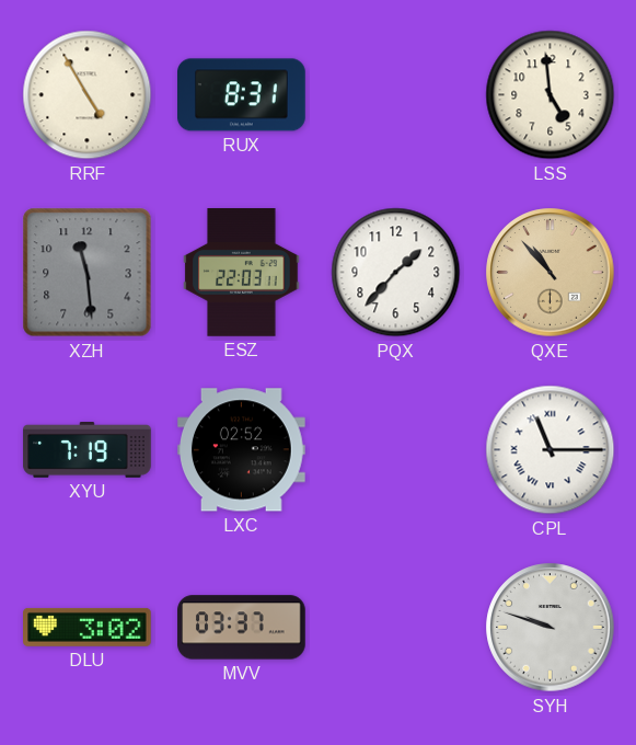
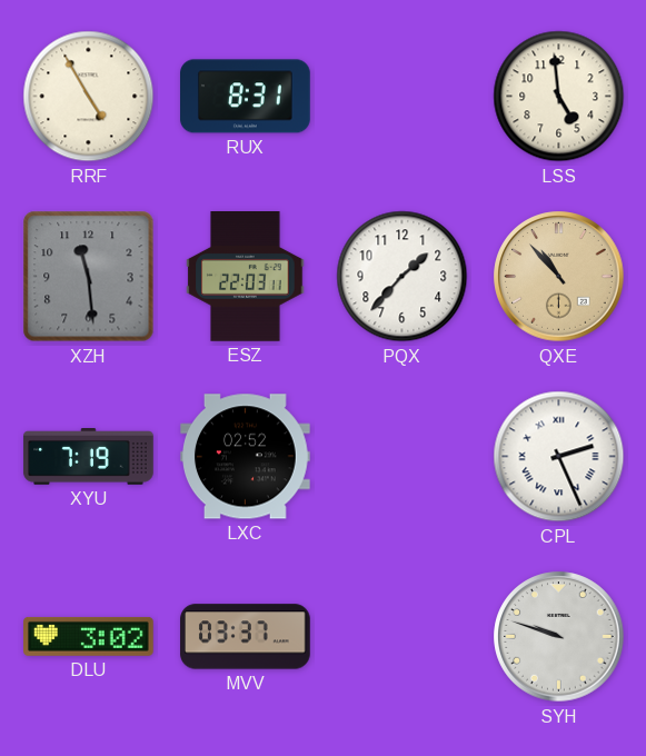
CPL: 11:15 -> 2:26 (559, 457)
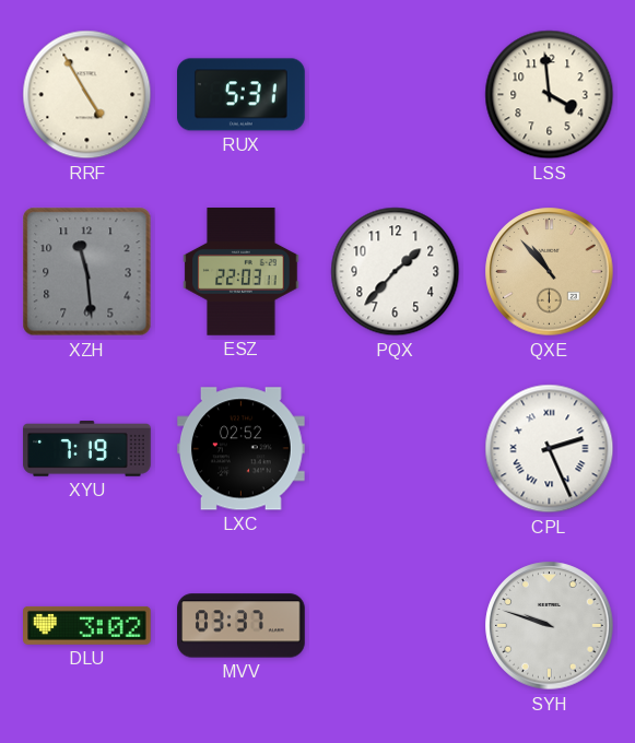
RUX: 8:31 -> 5:31 (242, 95)
LSS: 4:59 -> 3:59 (550, 95)
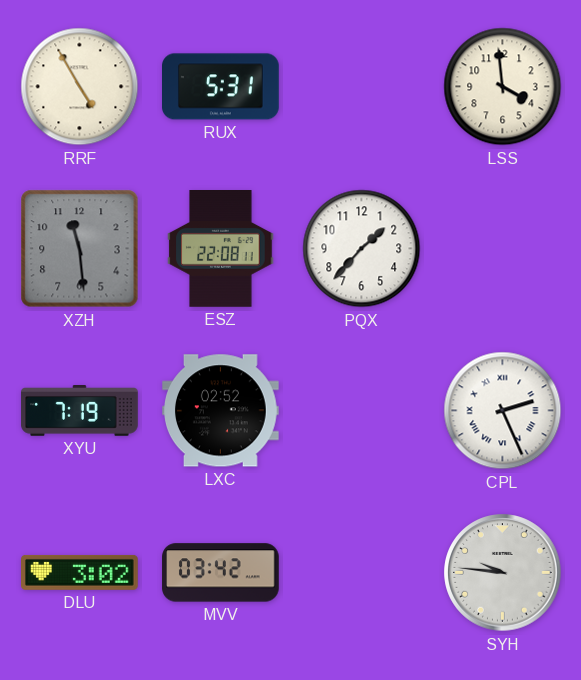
ESZ: 22:03 -> 22:08 (221, 249)
QXE: 10:53 -> none (550, 272)
MVV: 03:37 -> 03:42 (221, 573)
SYH: 9:48 -> 9:46 (503, 573)
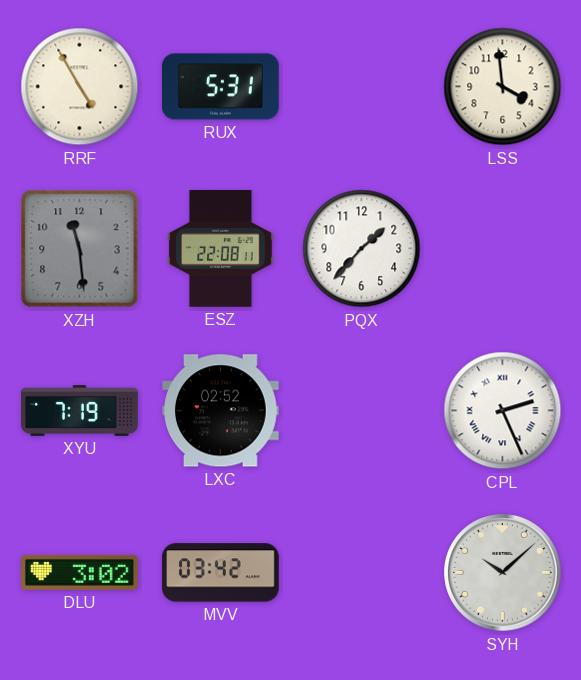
SYH: 9:46 -> 10:08 (503, 573)
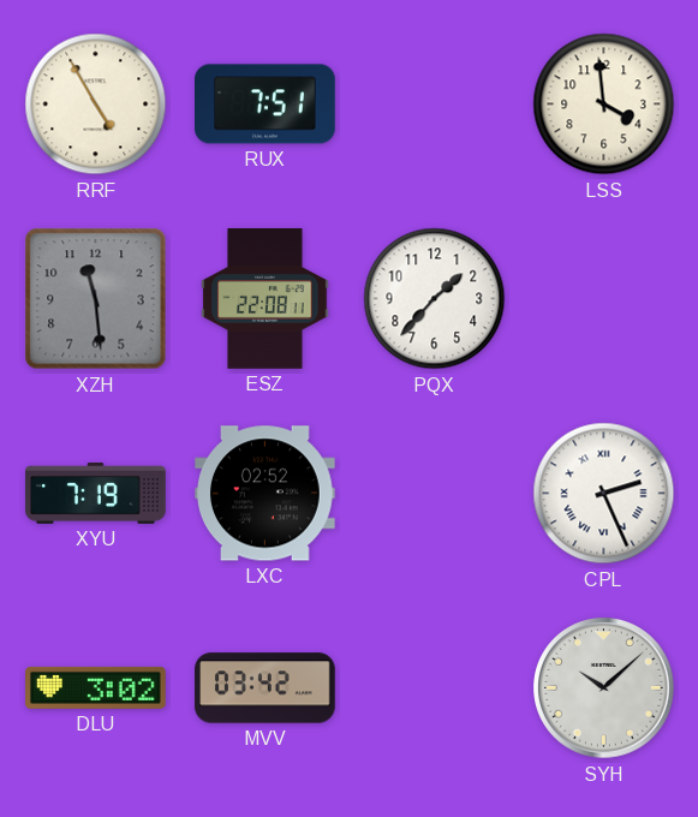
RUX: 5:31 -> 7:51 (266, 105)
